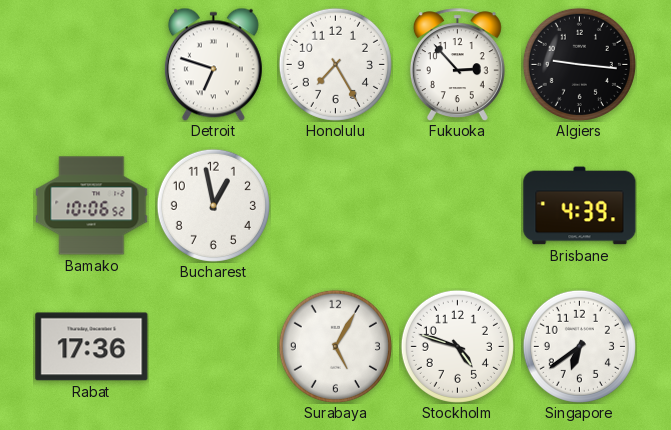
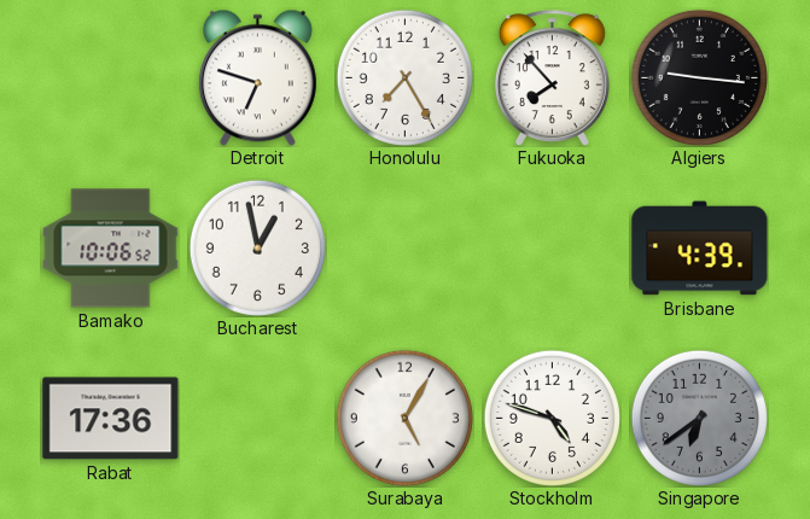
Fukuoka: 2:53 -> 7:53 (552, 77)
Singapore dial: white -> grey (699, 418)
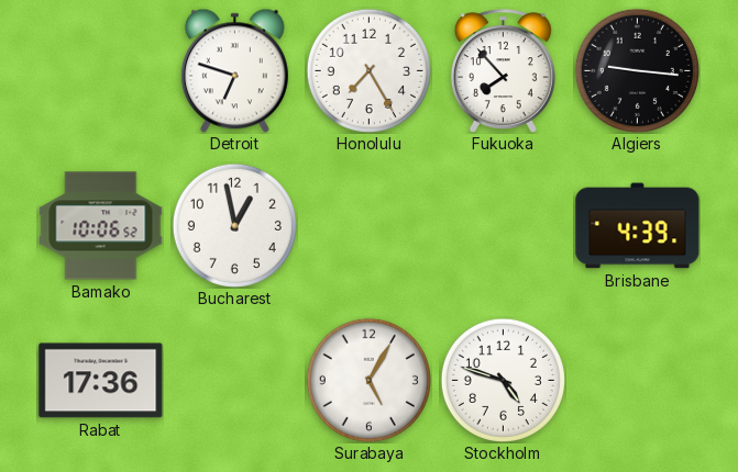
Singapore: 6:39 -> none (699, 418)
